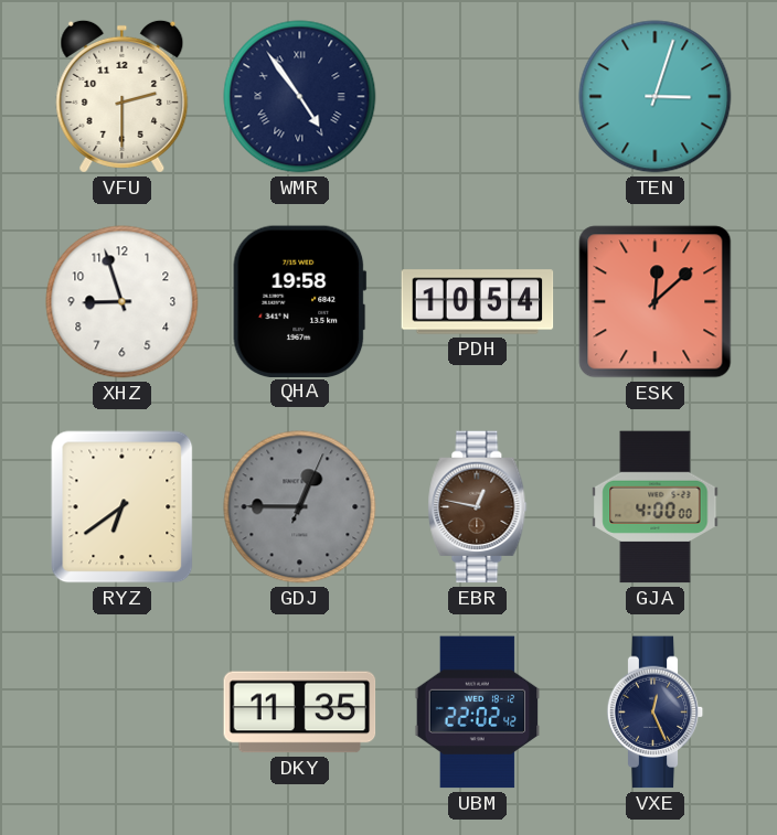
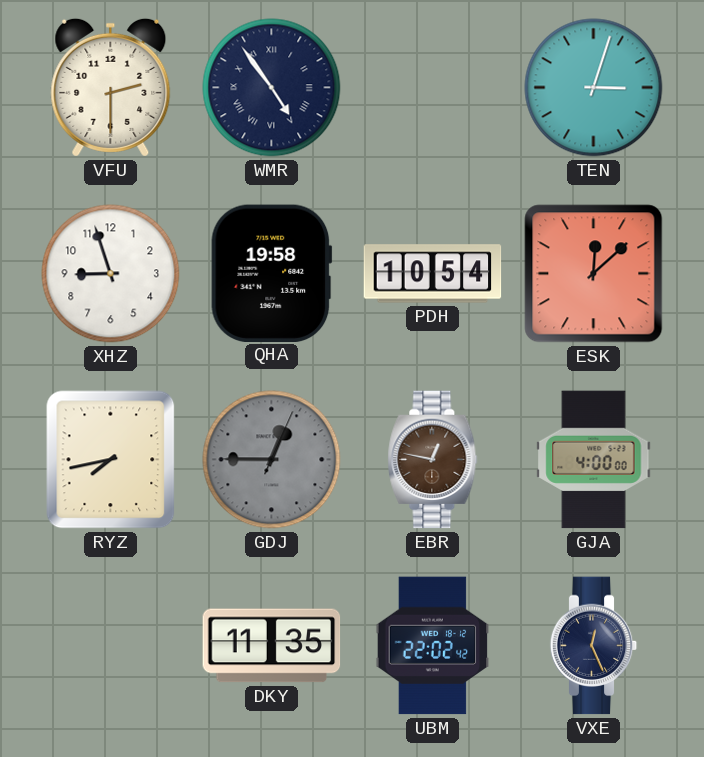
RYZ: 6:39 -> 7:43 (111, 460)
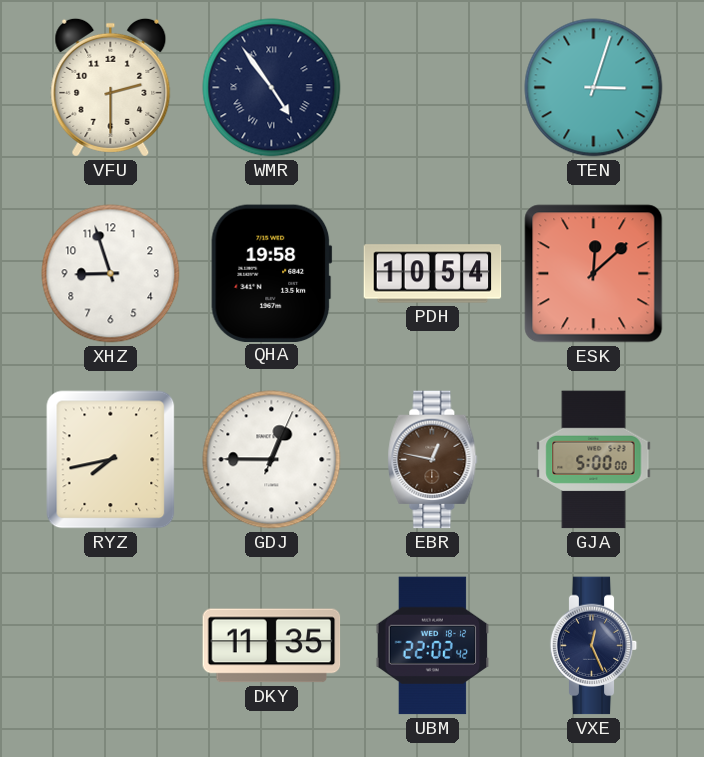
GDJ dial: grey -> white (272, 460)
GJA: 4:00 -> 5:00 (594, 460)
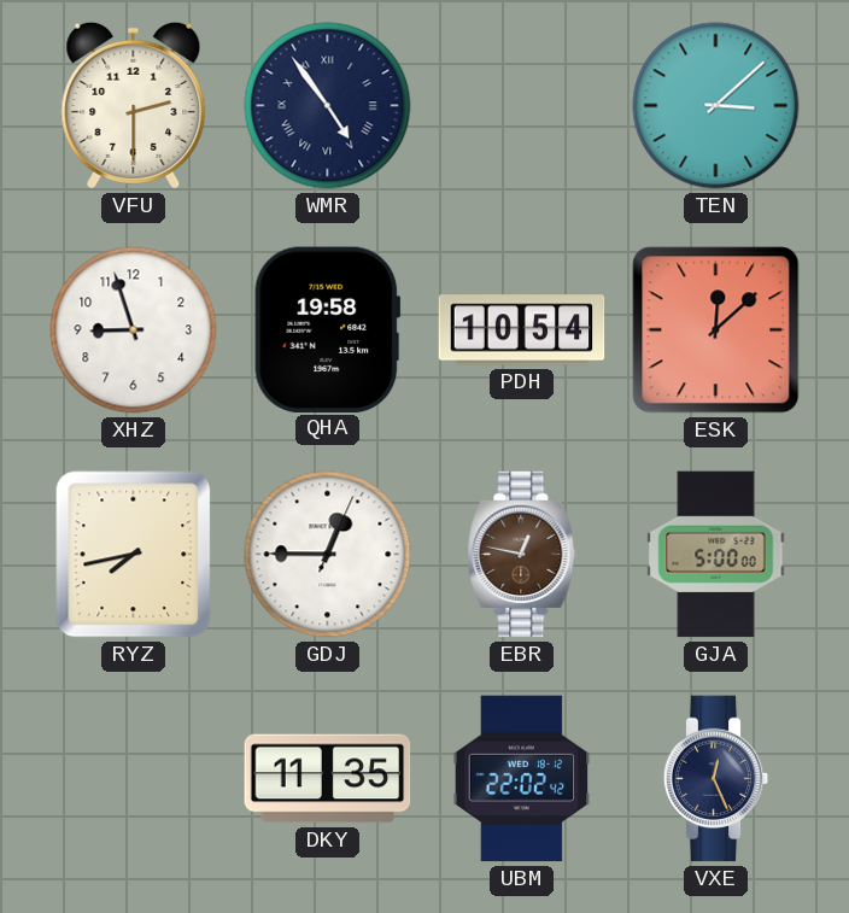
TEN: 3:03 -> 3:08 (716, 106)
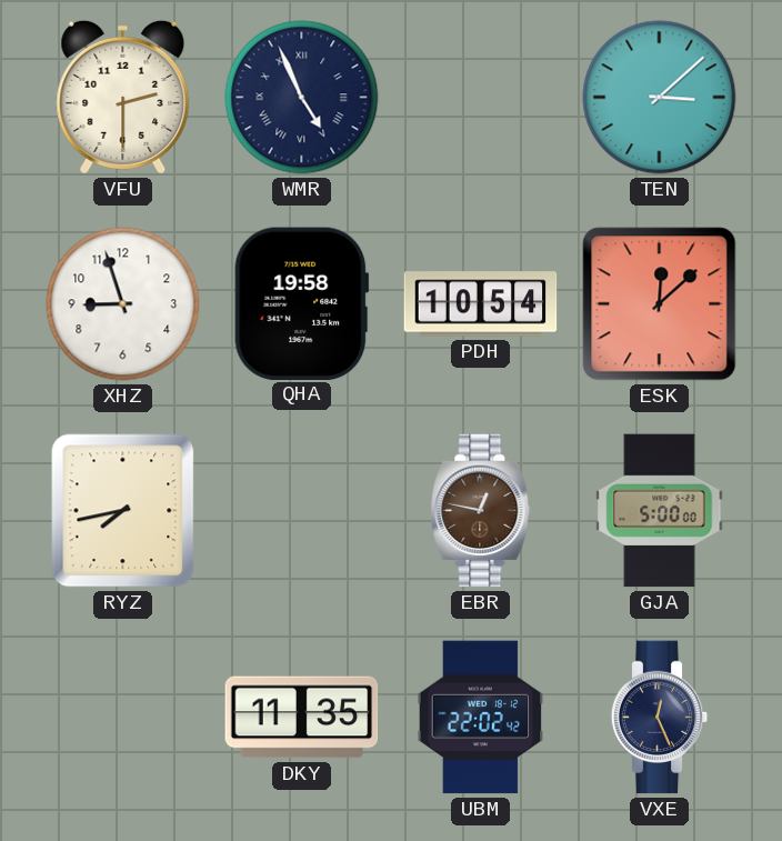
WMR: 4:54 -> 4:56 (302, 98)
GDJ: 12:45 -> none (328, 555)
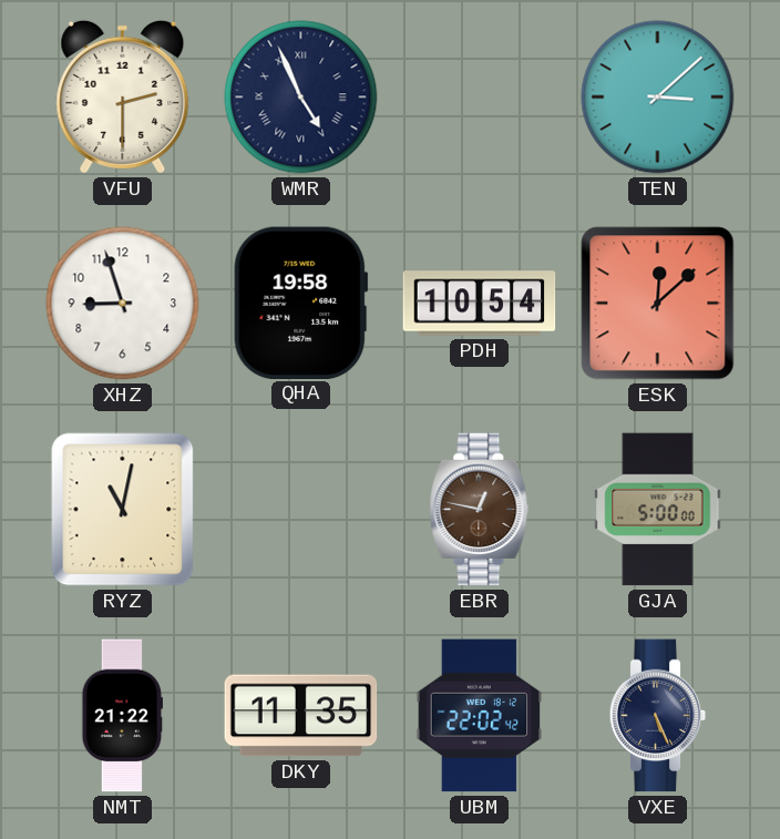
RYZ: 7:43 -> 11:02 (123, 510)
NMT: none -> 21:22 (122, 716)
VXE: 12:26 -> 5:26 (658, 716)
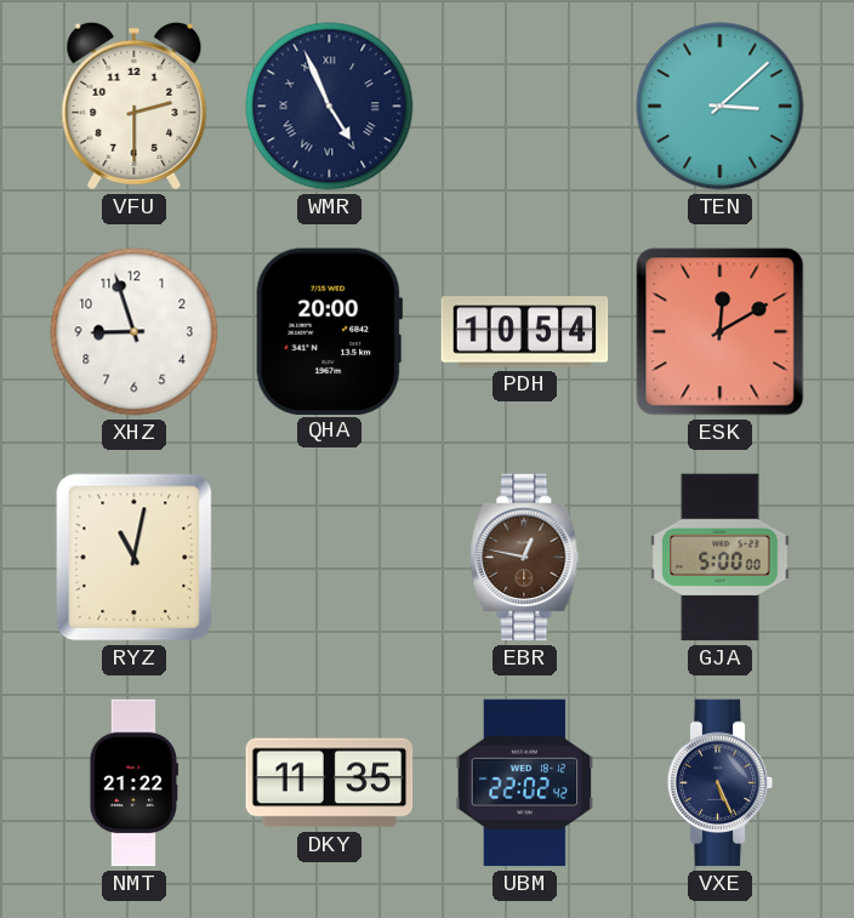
QHA: 19:58 -> 20:00 (330, 331)
ESK: 12:08 -> 12:10 (721, 332)
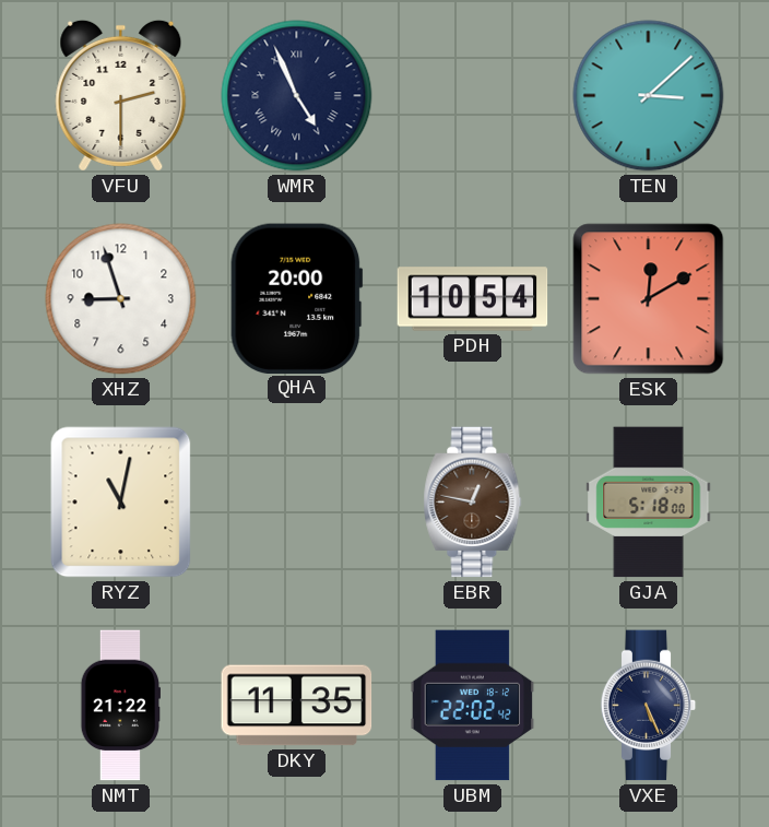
GJA: 5:00 -> 5:18 (649, 503)
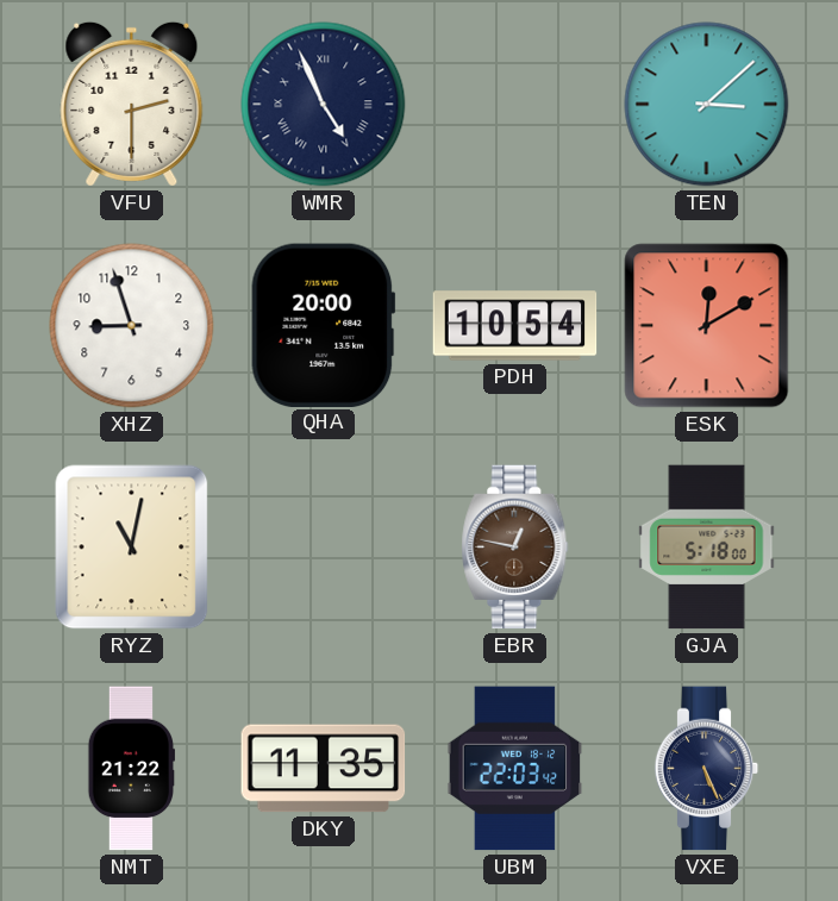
UBM: 22:02 -> 22:03 (515, 769)
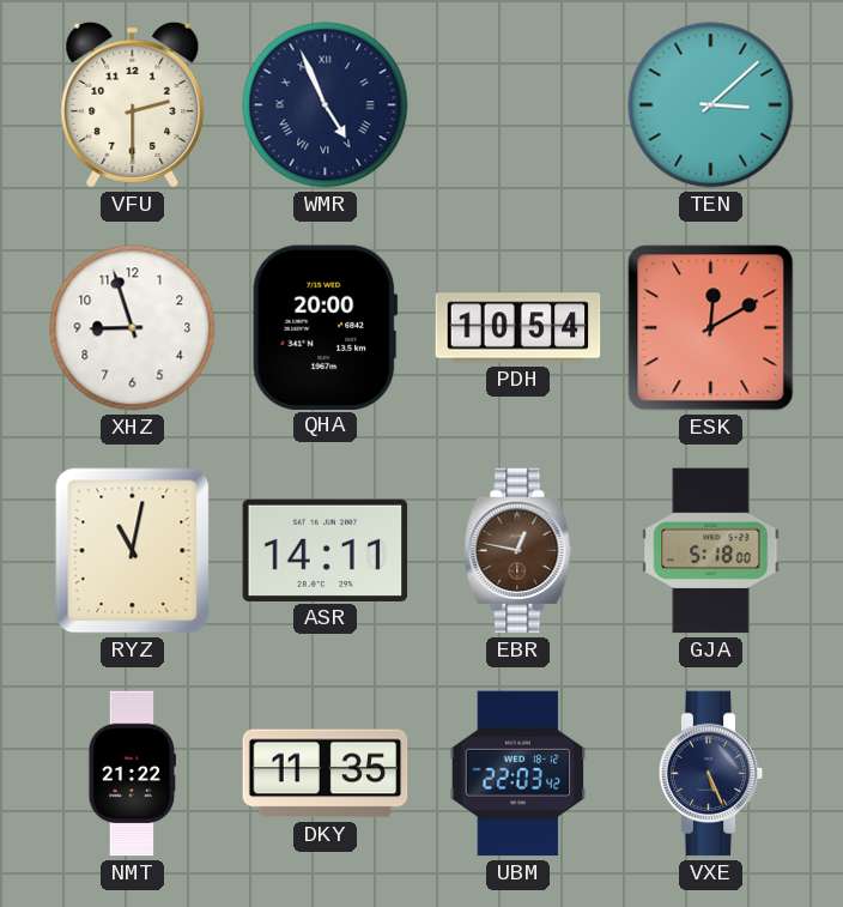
ASR: none -> 14:11 (326, 550)
